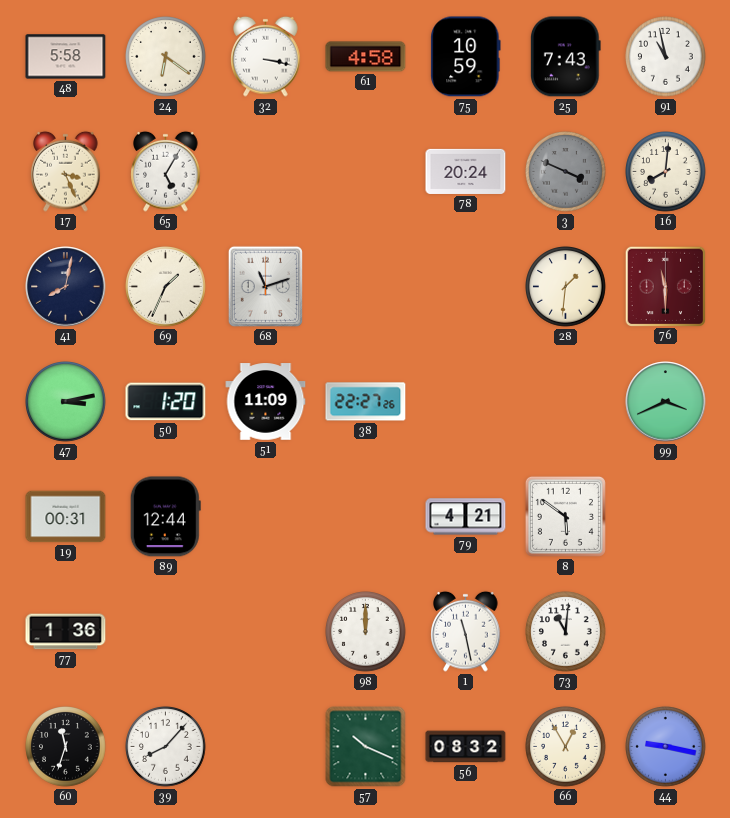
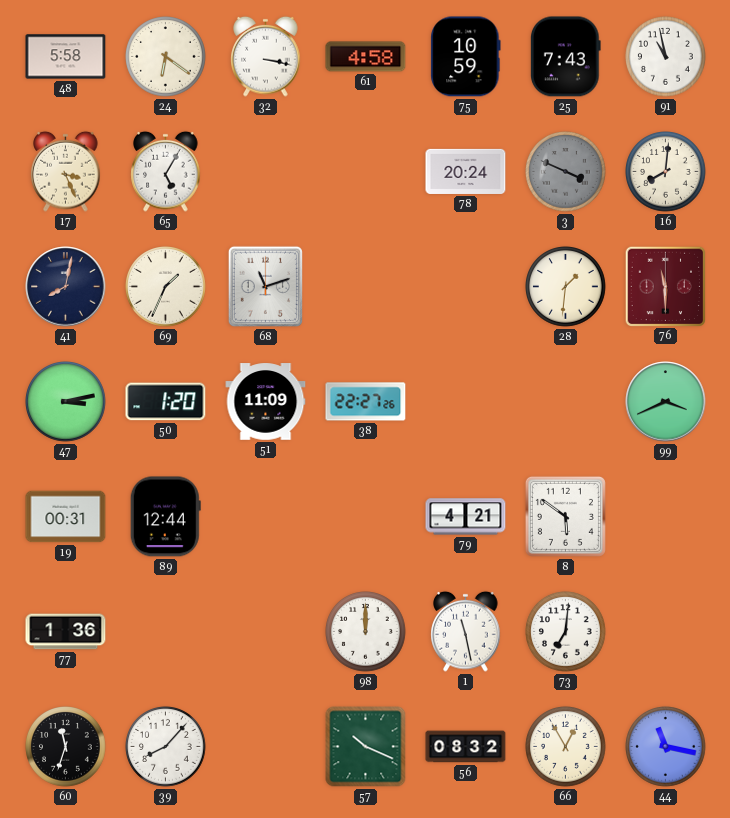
73: 11:01 -> 7:01 (566, 632)
44: 9:17 -> 11:17 (666, 747)
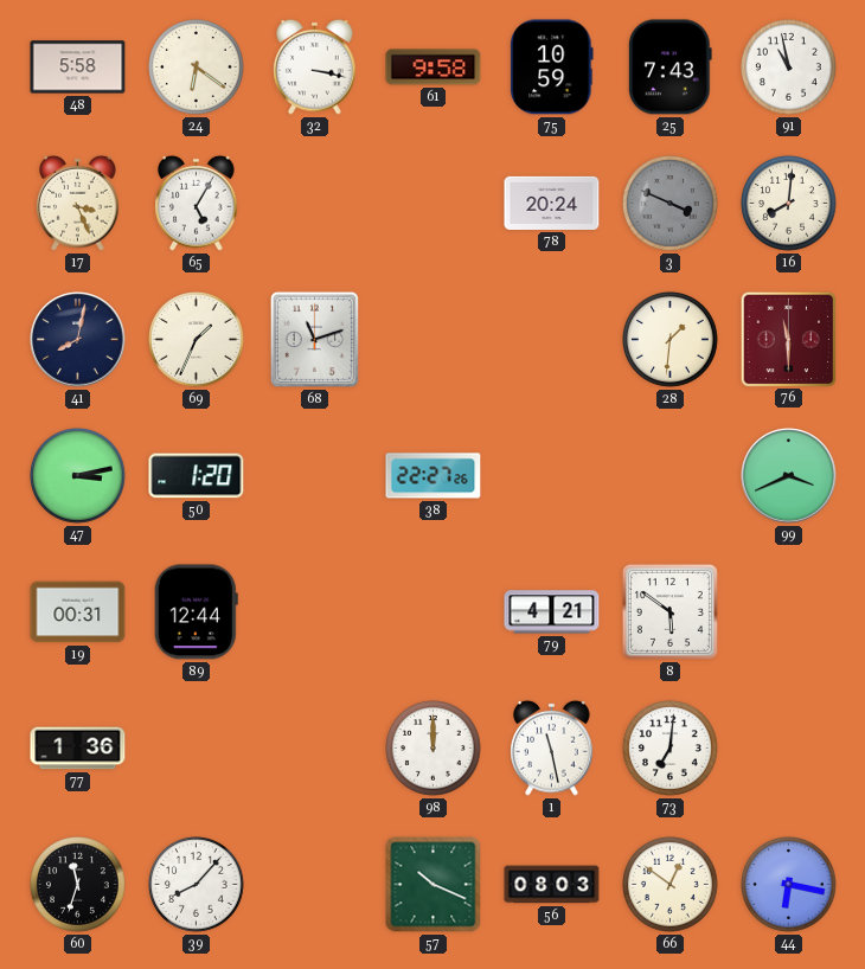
61: 4:58 -> 9:58 (434, 68)
51: 11:09 -> none (266, 402)
56: 08:32 -> 08:03 (552, 885)
66: 12:55 -> 12:51 (671, 885)
44: 11:17 -> 6:17 (789, 885)
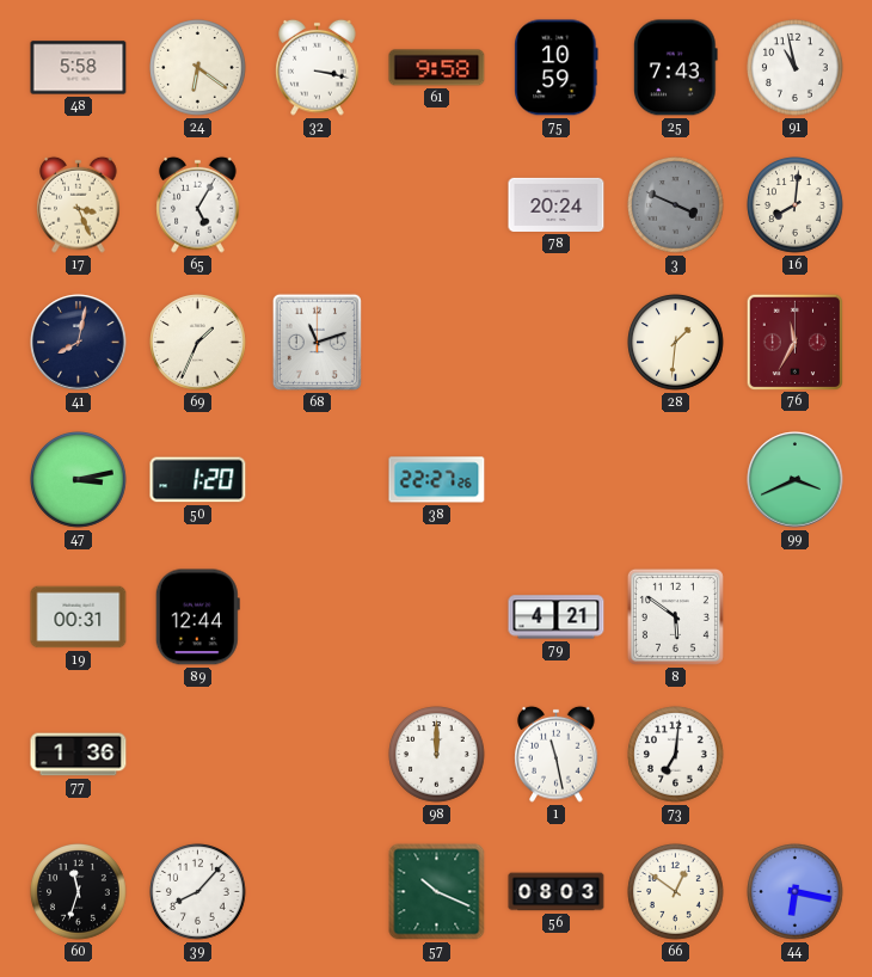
76: 11:30 -> 11:35 (794, 342)
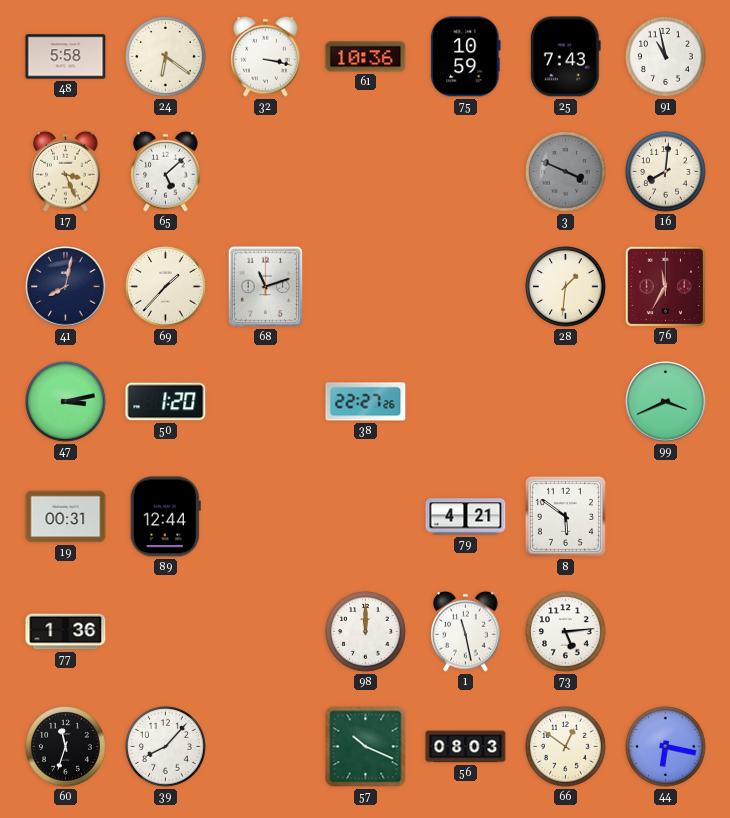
61: 9:58 -> 10:36 (366, 57)
65: 5:05 -> 5:08 (166, 171)
78: 20:24 -> none (557, 204)
69: 1:34 -> 1:37 (166, 287)
73: 7:01 -> 5:14 (566, 632)
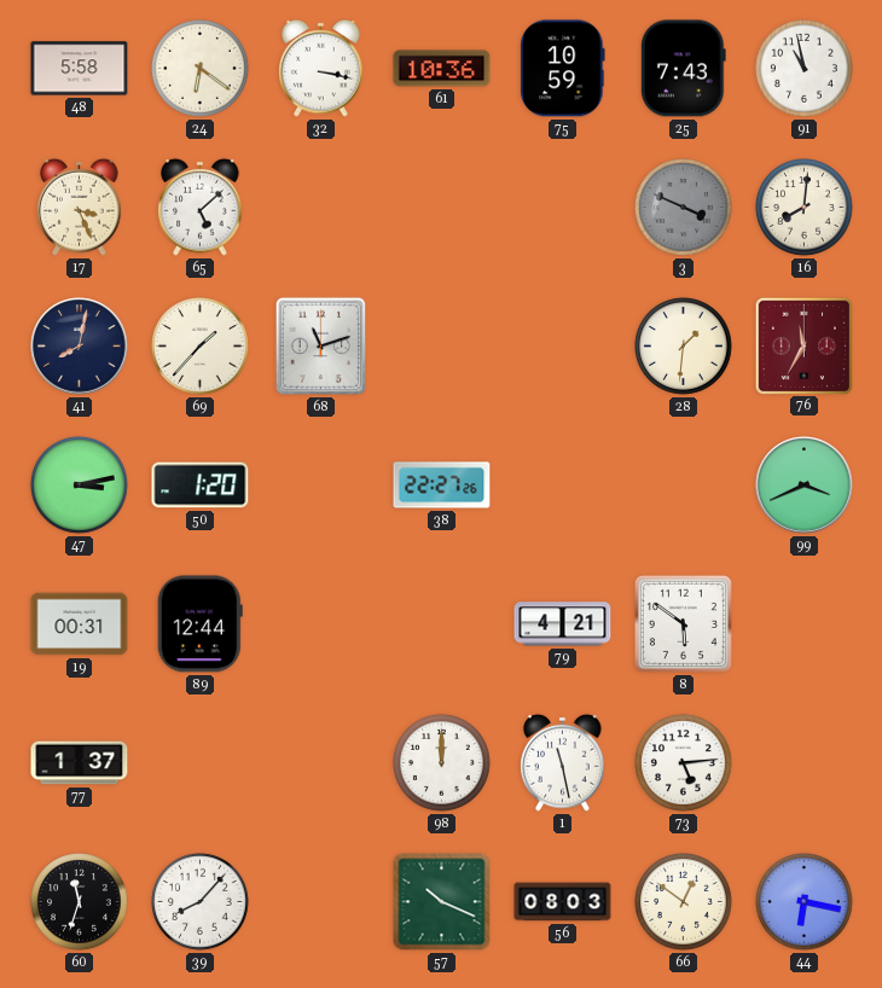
77: 1:36 -> 1:37 (80, 763)
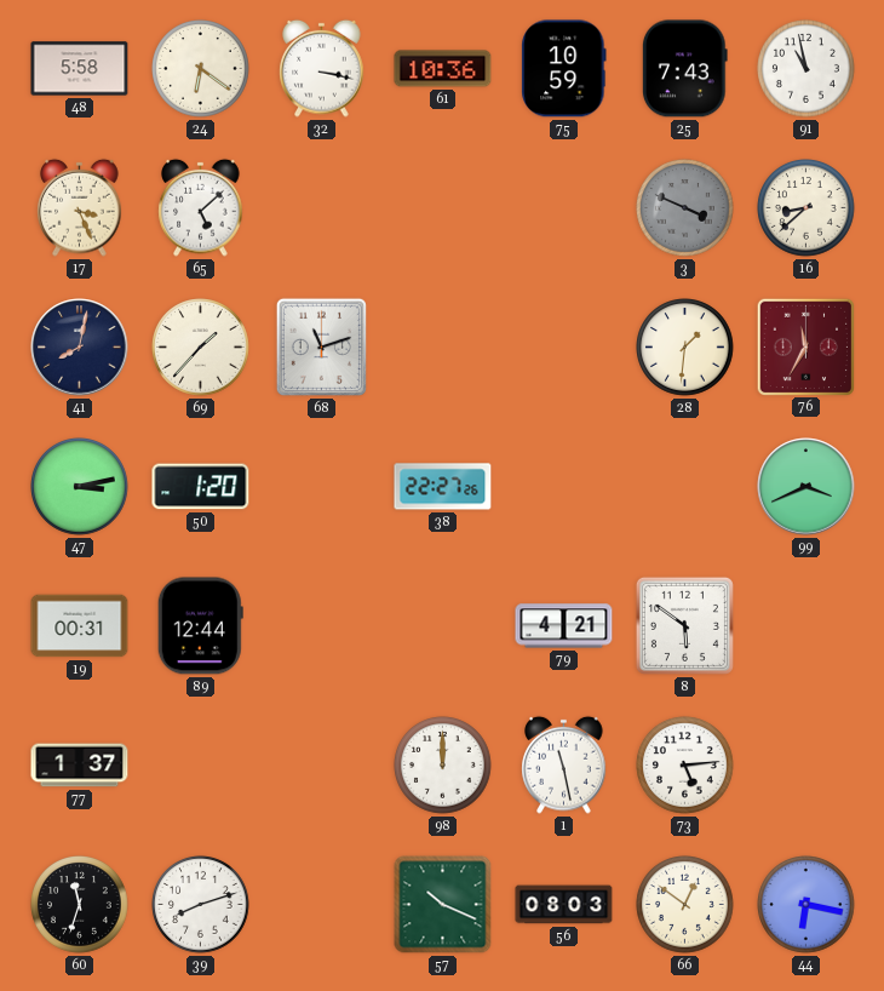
16: 8:01 -> 8:38 (806, 208)
39: 8:07 -> 8:12 (201, 905)
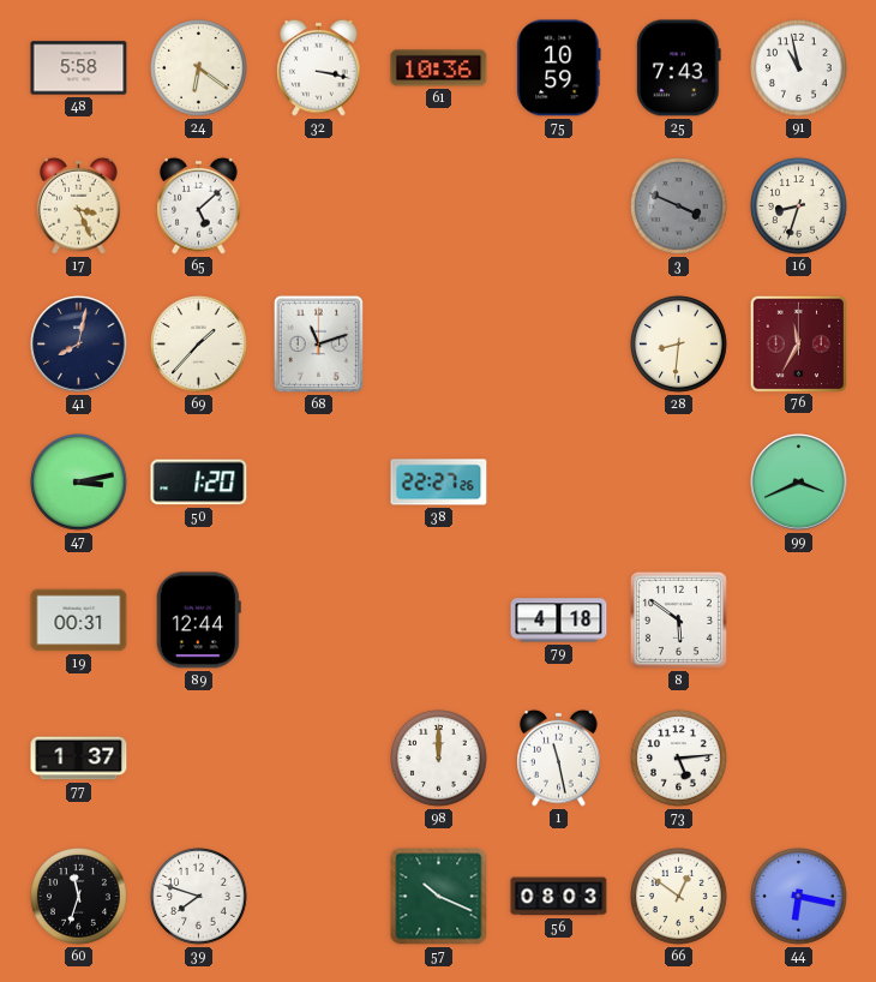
16: 8:38 -> 8:33 (799, 206)
28: 1:31 -> 8:31 (679, 345)
79: 4:21 -> 4:18 (559, 621)
39: 8:12 -> 7:48 (199, 897)
